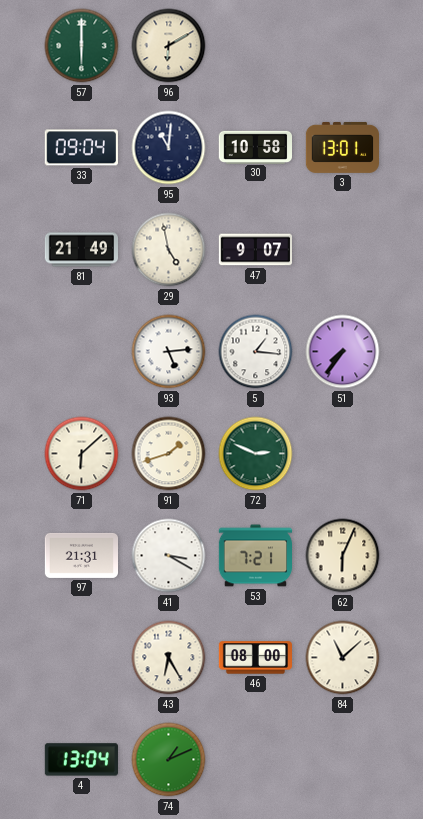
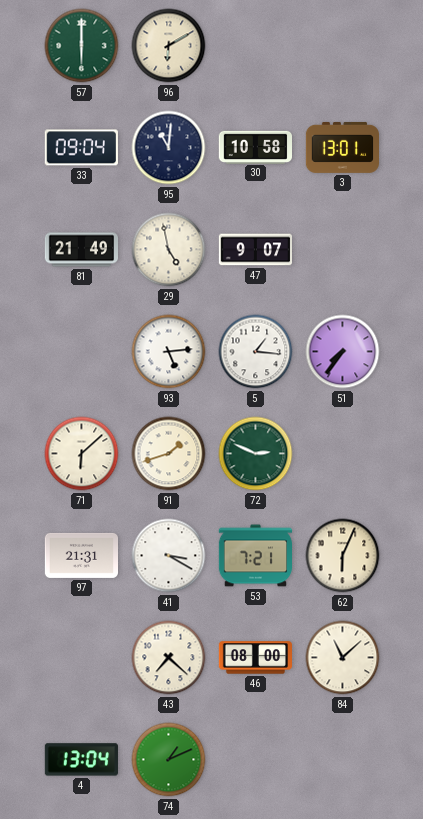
43: 6:25 -> 7:22 (169, 658)
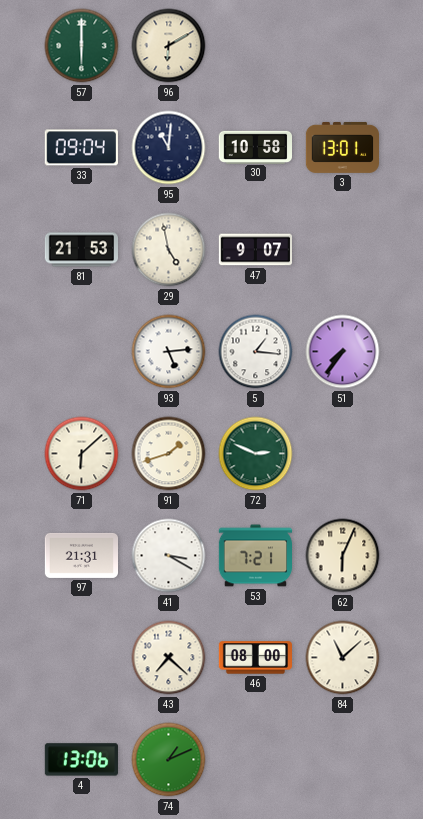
81: 21:49 -> 21:53 (81, 250)
4: 13:04 -> 13:06 (81, 760)
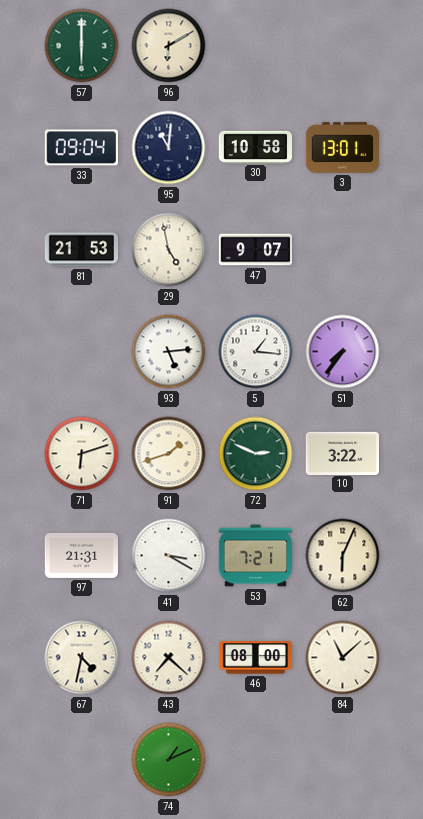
71: 6:08 -> 6:12 (82, 454)
10: none -> 3:22 (342, 453)
67: none -> 4:32 (82, 658)
4: 13:06 -> none (81, 760)
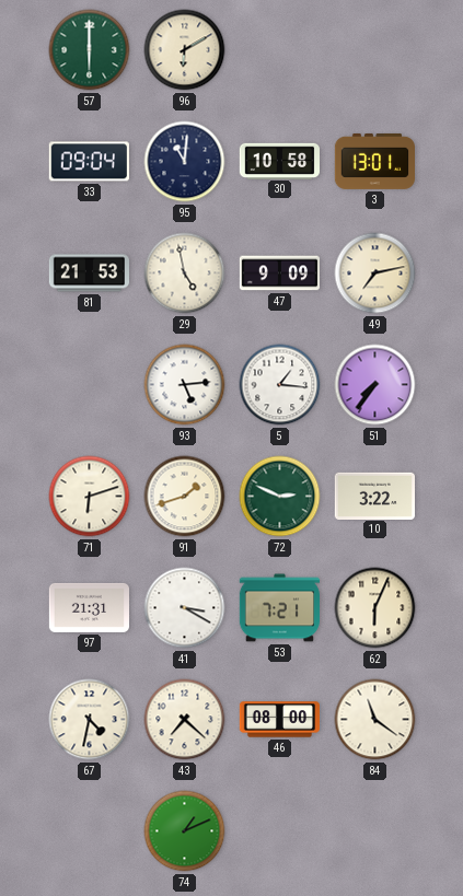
47: 9:07 -> 9:09 (279, 274)
49: none -> 7:13 (375, 274)
84: 11:08 -> 11:21 (375, 720)
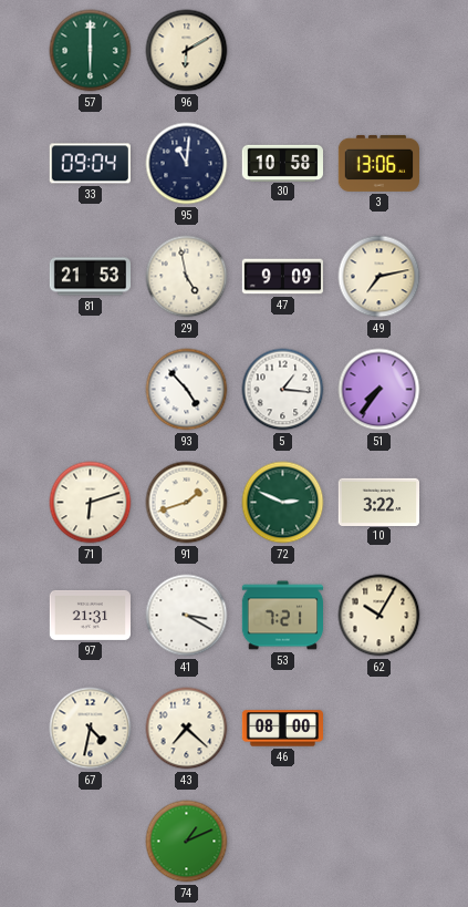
3: 13:01 -> 13:06 (378, 163)
93: 5:14 -> 4:53 (187, 390)
62: 6:04 -> 10:05 (379, 616)
84: 11:21 -> none (375, 720)
